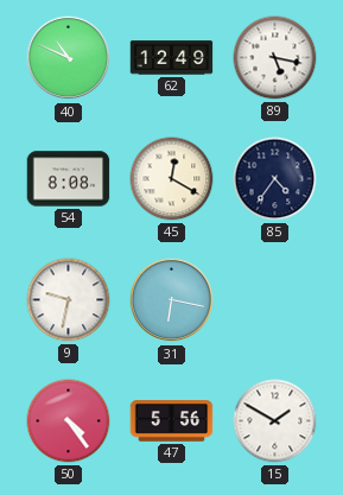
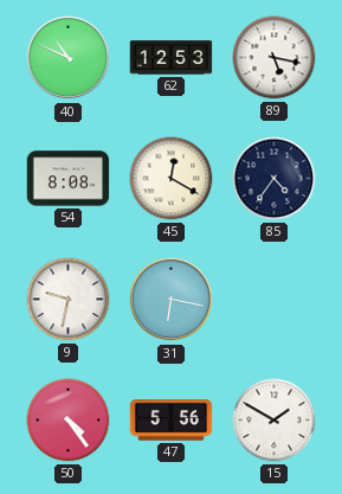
62: 12:49 -> 12:53 (172, 58)
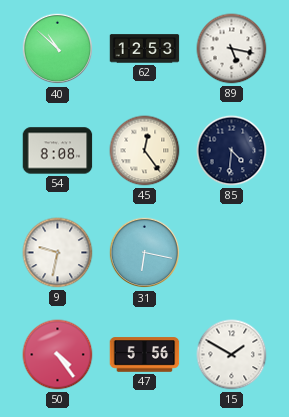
40: 10:49 -> 10:52 (58, 49)
45: 12:20 -> 12:24 (145, 151)
85: 4:36 -> 4:31 (232, 151)
